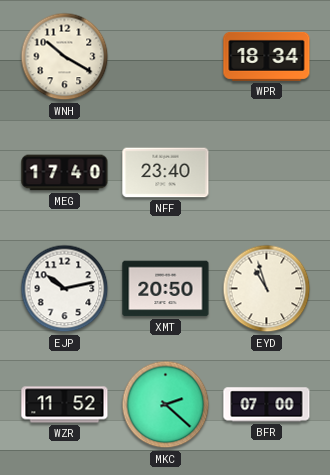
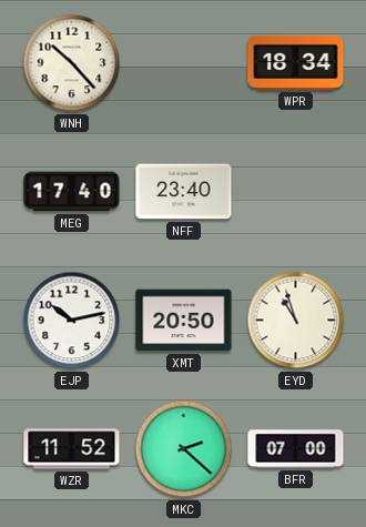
WNH: 10:20 -> 10:23 (72, 63)
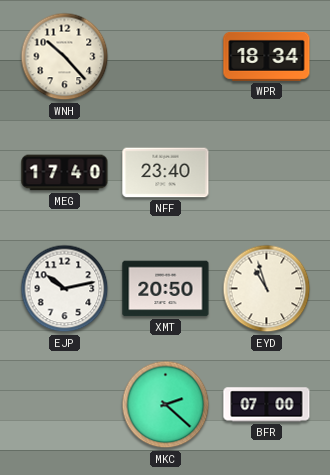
WZR: 11:52 -> none (72, 449)
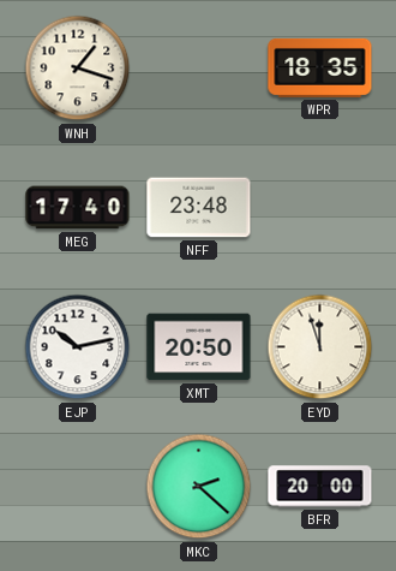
WNH: 10:23 -> 1:18 (78, 69)
WPR: 18:34 -> 18:35 (320, 67)
NFF: 23:40 -> 23:48 (199, 208)
EYD: 10:57 -> 11:57 (320, 347)
BFR: 07:00 -> 20:00 (320, 487)
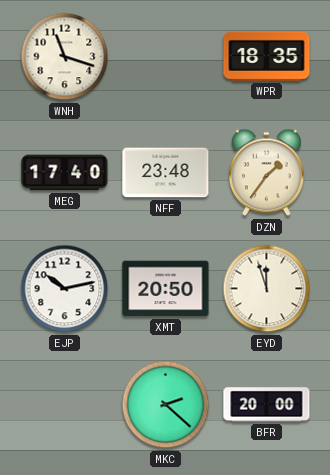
WNH: 1:18 -> 11:18 (65, 57)
DZN: none -> 1:36 (266, 173)
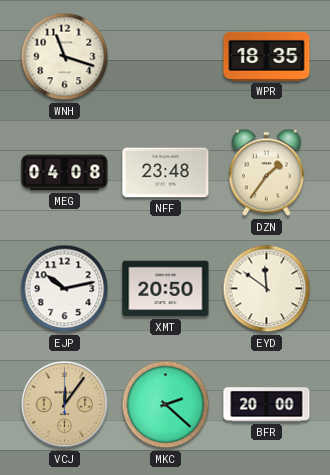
MEG: 17:40 -> 04:08 (65, 173)
EYD: 11:57 -> 11:51 (267, 289)
VCJ: none -> 12:06 (65, 405)
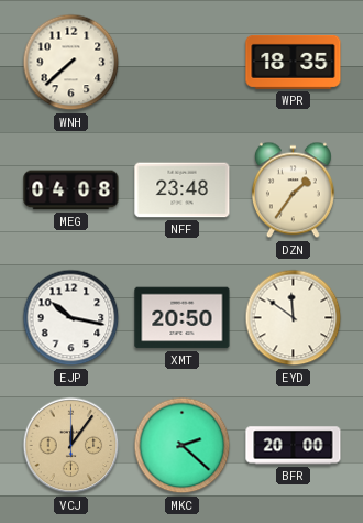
WNH: 11:18 -> 7:38 (71, 63)
EJP: 10:13 -> 10:17 (71, 318)
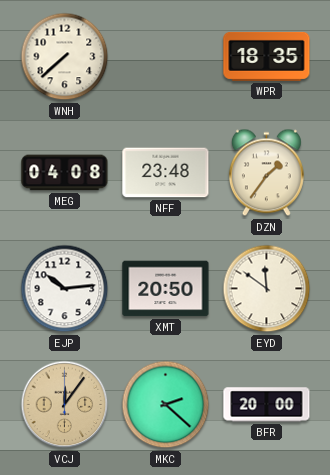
EJP: 10:17 -> 10:14 (65, 289)
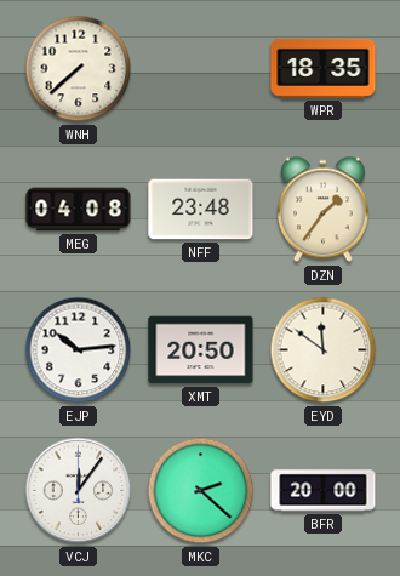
VCJ dial: champagne -> white (79, 491)
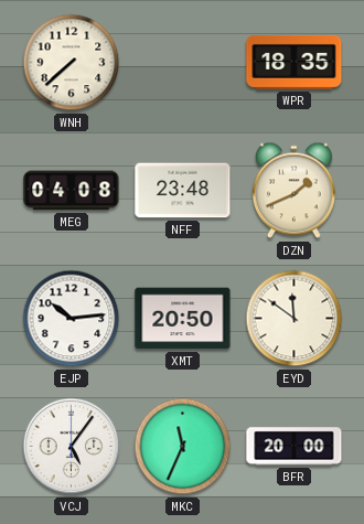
DZN: 1:36 -> 1:41 (293, 191)
VCJ: 12:06 -> 5:06 (72, 447)
MKC: 2:22 -> 11:34 (183, 447)
